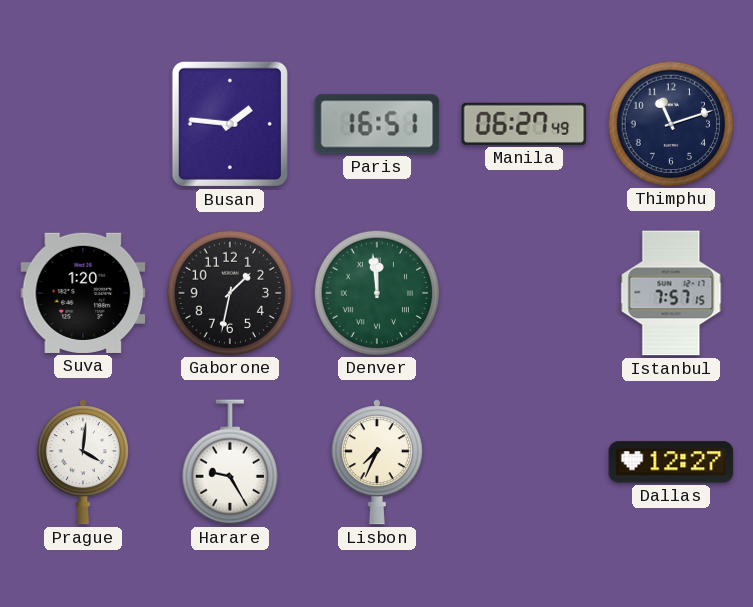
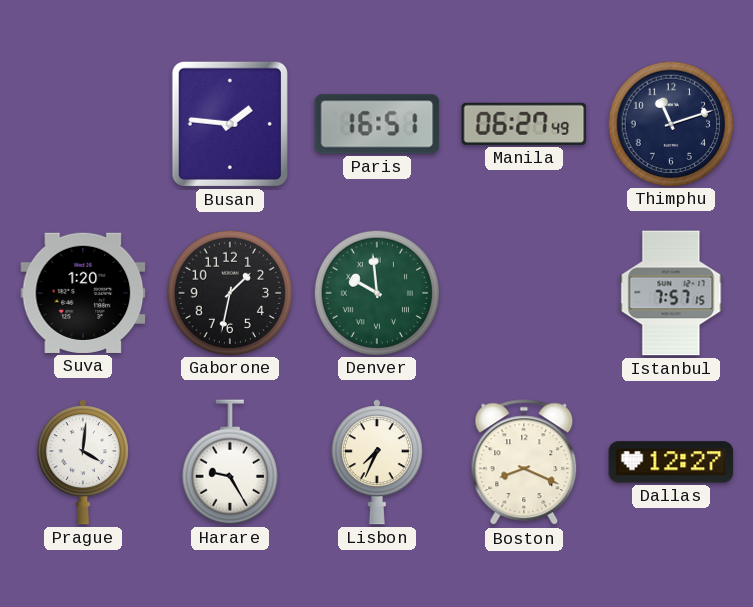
Denver: 11:59 -> 9:59 (376, 292)
Boston: none -> 8:19 (524, 463)
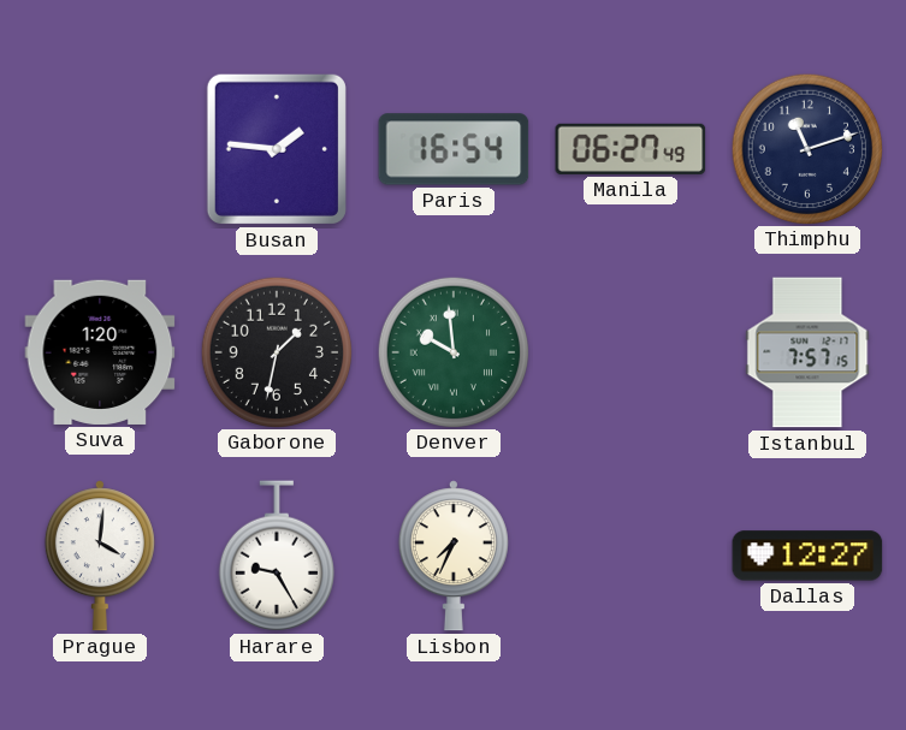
Paris: 16:51 -> 16:54 (454, 149)
Boston: 8:19 -> none (524, 463)
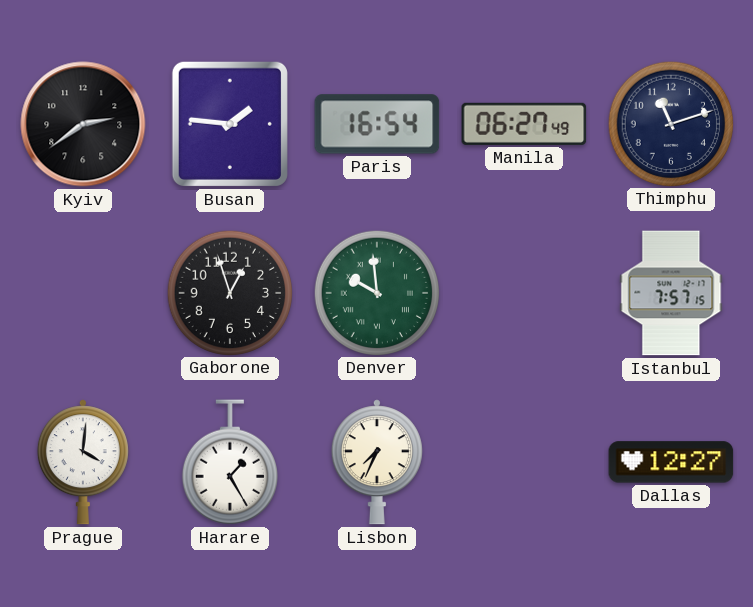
Kyiv: none -> 2:39 (83, 124)
Suva: 1:20 -> none (100, 352)
Gaborone: 1:32 -> 12:57 (229, 292)
Harare: 9:25 -> 1:25 (230, 462)
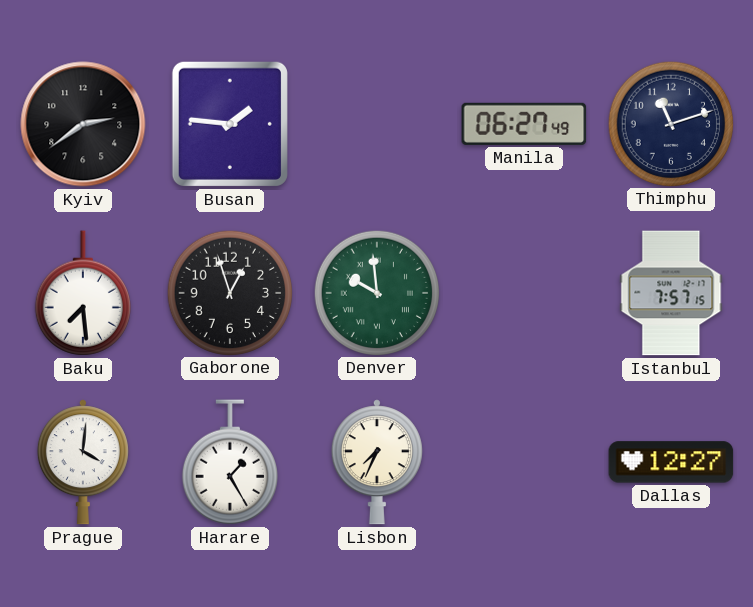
Paris: 16:54 -> none (377, 124)
Baku: none -> 7:29 (83, 293)
